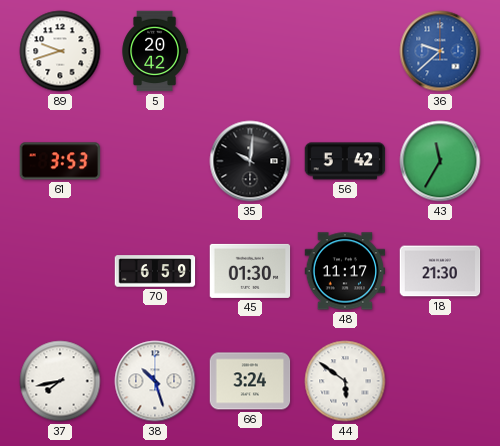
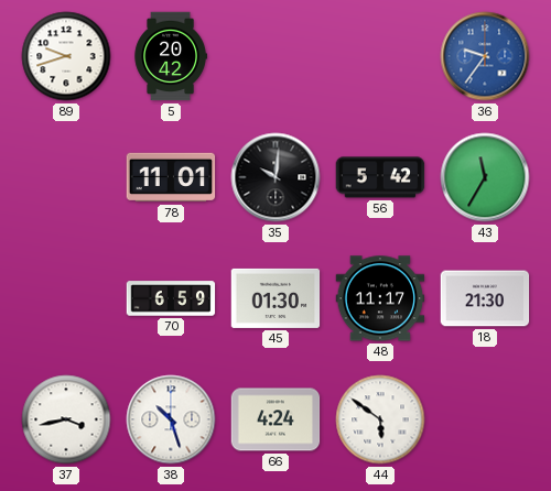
36: 9:38 -> 9:36 (485, 56)
61: 3:53 -> none (60, 161)
78: none -> 11:01 (171, 177)
37: 7:43 -> 3:43 (66, 419)
66: 3:24 -> 4:24 (275, 419)
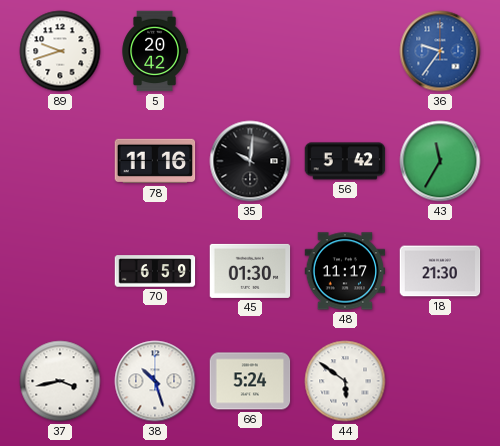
78: 11:01 -> 11:16 (155, 161)
66: 4:24 -> 5:24 (250, 381)
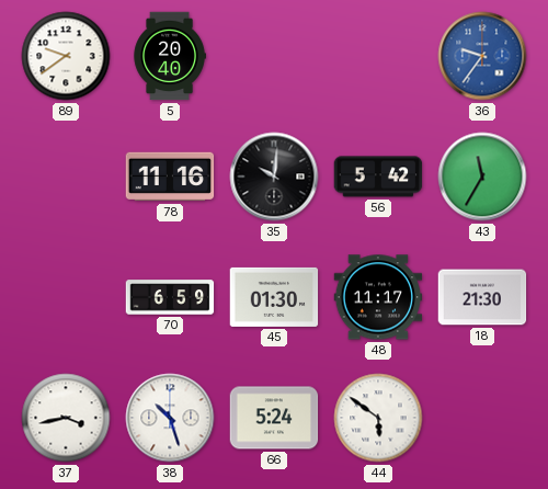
89: 9:42 -> 9:39 (66, 56)
5: 20:42 -> 20:40 (170, 56)
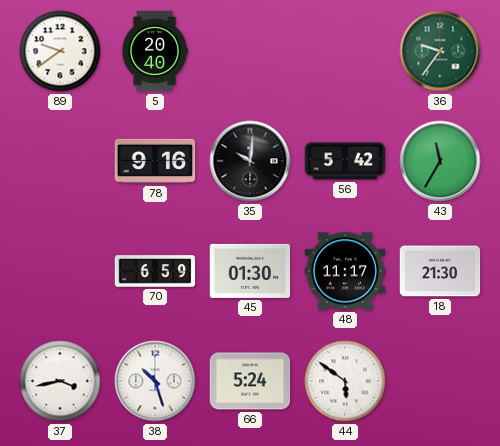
36 dial: blue -> green (440, 51)
78: 11:16 -> 9:16 (155, 161)
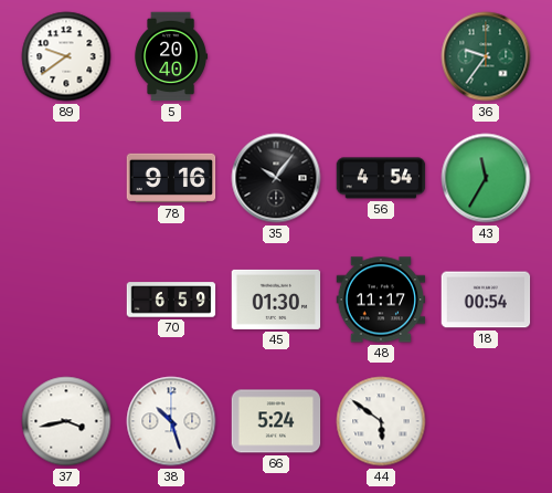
35: 10:01 -> 10:06 (276, 178)
56: 5:42 -> 4:54 (381, 178)
18: 21:30 -> 00:54 (486, 300)
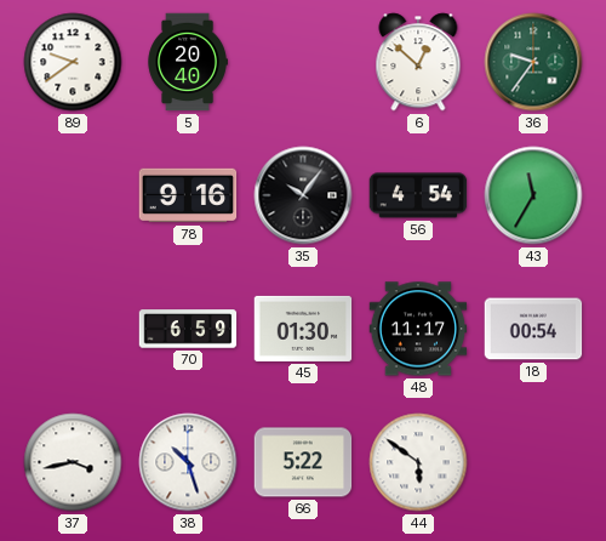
6: none -> 12:52 (418, 62)
66: 5:24 -> 5:22 (303, 462)
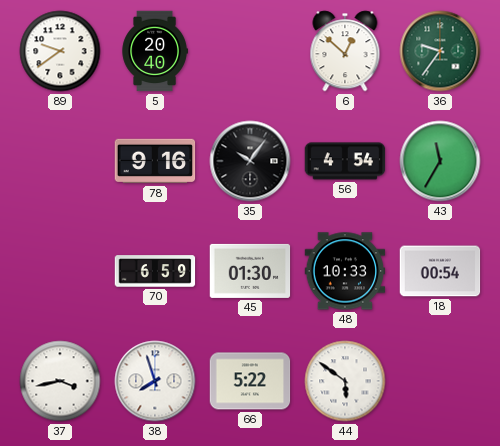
48: 11:17 -> 10:33 (345, 271)
38: 10:27 -> 7:57 (155, 381)
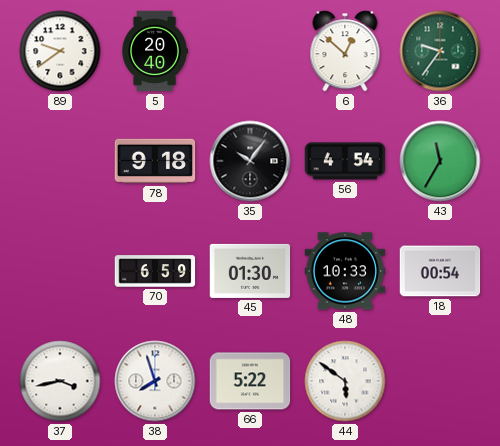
78: 9:16 -> 9:18 (155, 161)
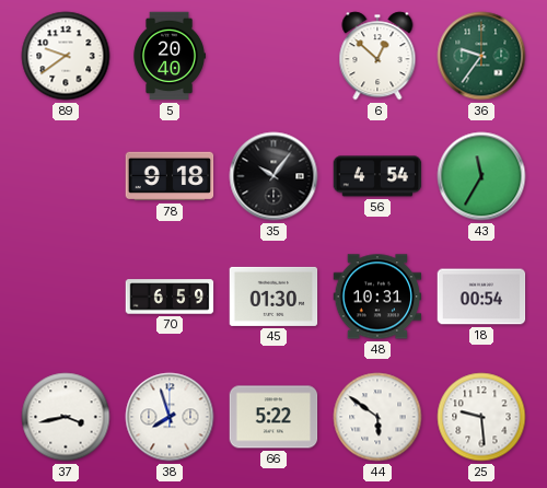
48: 10:33 -> 10:31 (377, 297)
25: none -> 9:29 (481, 417)
